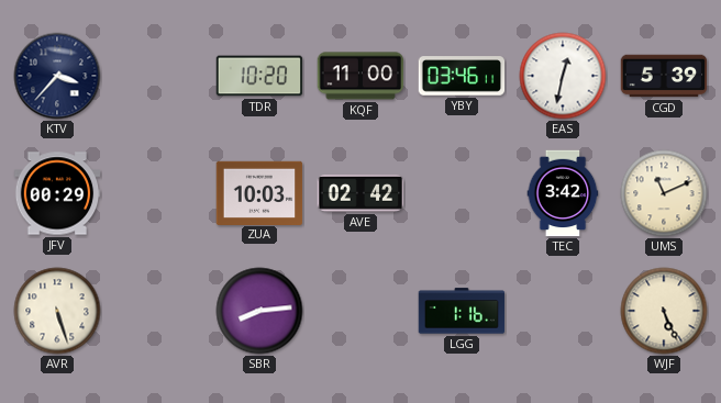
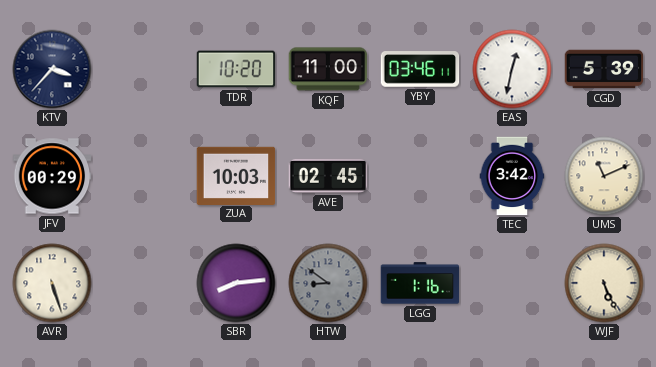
AVE: 02:42 -> 02:45 (328, 176)
HTW: none -> 8:51 (328, 283)
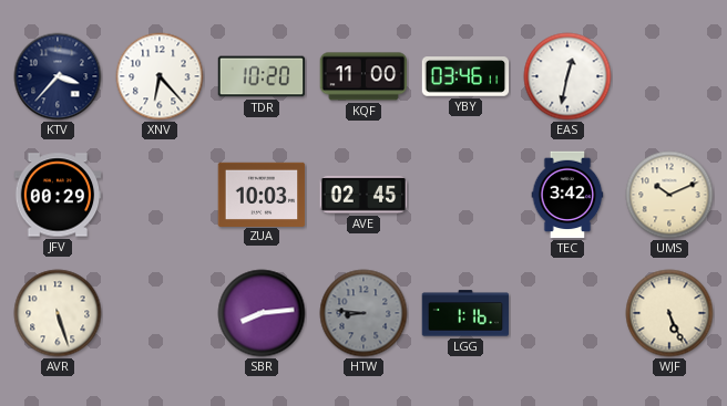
XNV: none -> 6:23 (160, 76)
CGD: 5:39 -> none (604, 69)
UMS: 11:11 -> 10:11 (669, 195)
HTW: 8:51 -> 8:46 (363, 313)
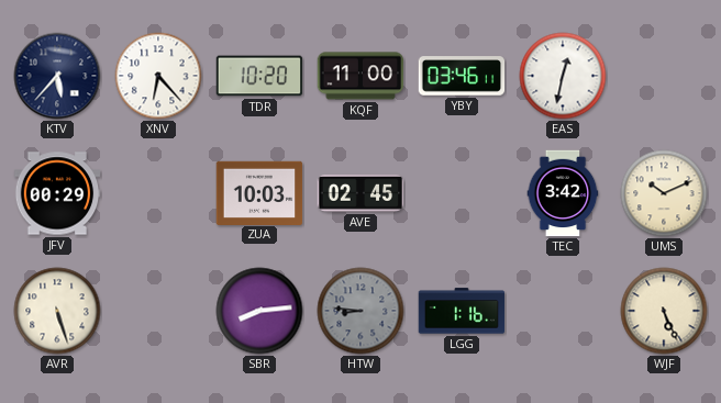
KTV: 3:37 -> 5:37 (57, 76)
